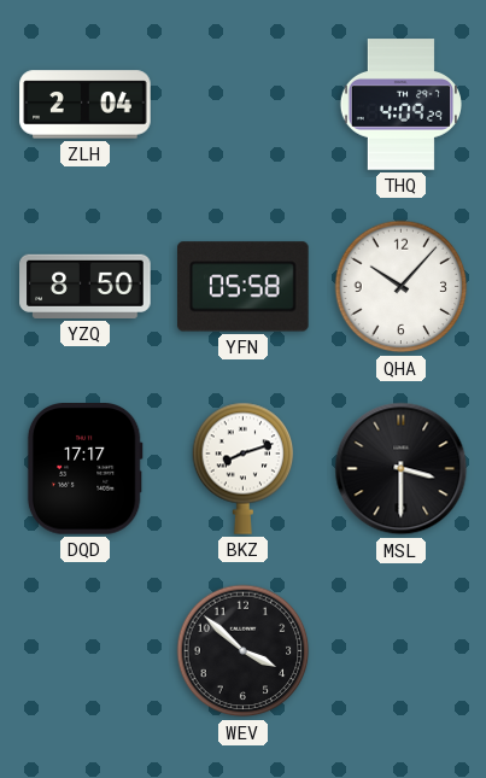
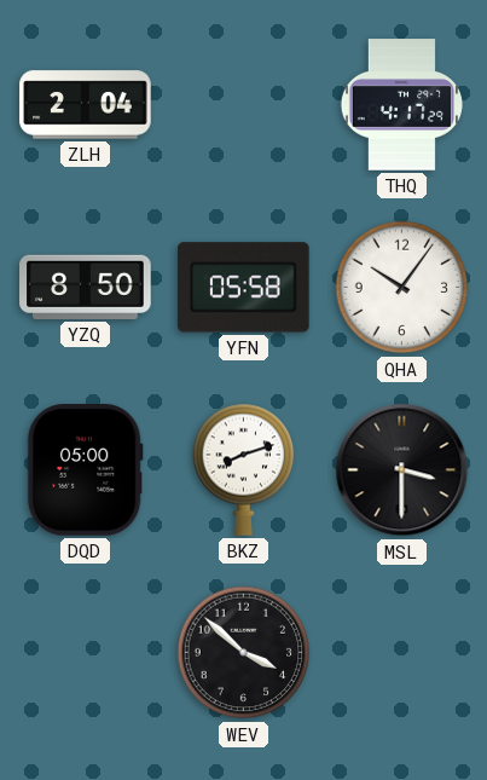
THQ: 4:09 -> 4:17 (401, 105)
QHA: 10:07 -> 10:06 (402, 288)
DQD: 17:17 -> 05:00 (85, 470)
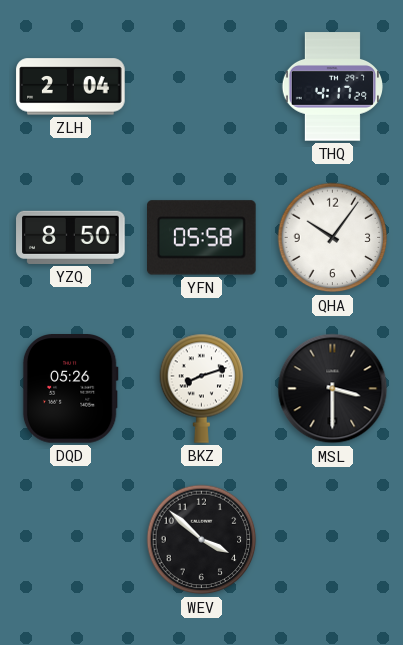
DQD: 05:00 -> 05:26 (70, 389)
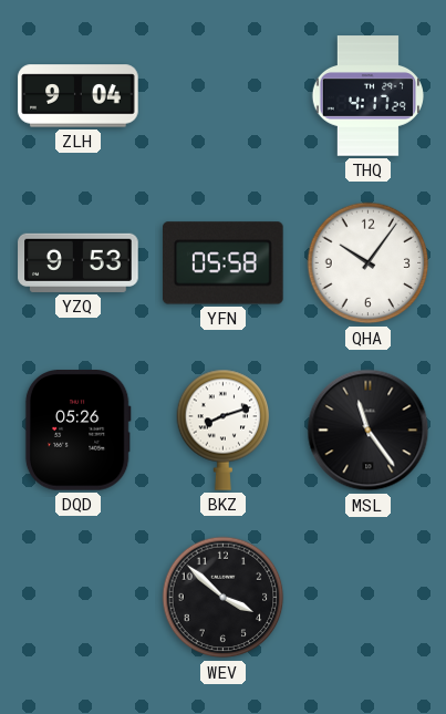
ZLH: 2:04 -> 9:04 (79, 96)
YZQ: 8:50 -> 9:53 (79, 262)
MSL: 3:30 -> 11:24 (369, 431)
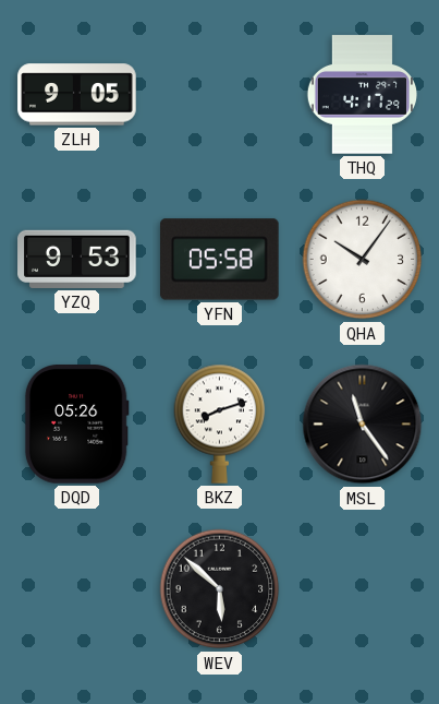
ZLH: 9:04 -> 9:05 (77, 95)
WEV: 3:52 -> 5:52 (220, 589)
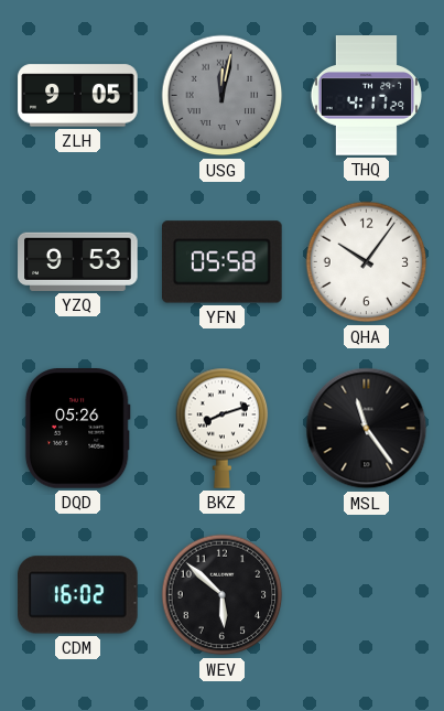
USG: none -> 12:02 (223, 96)
CDM: none -> 16:02 (78, 595)
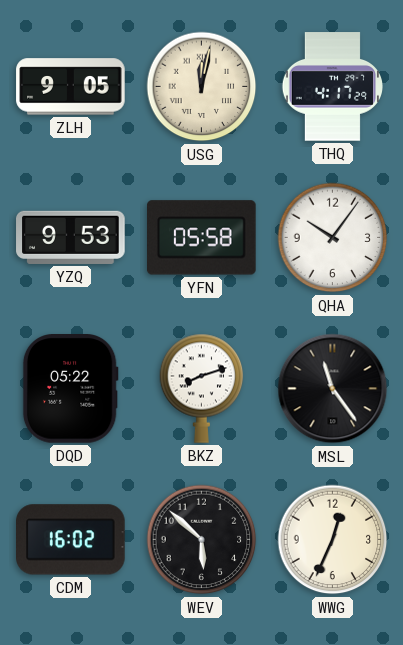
USG dial: grey -> cream (202, 87)
DQD: 05:26 -> 05:22 (70, 389)
WWG: none -> 12:34 (333, 540)
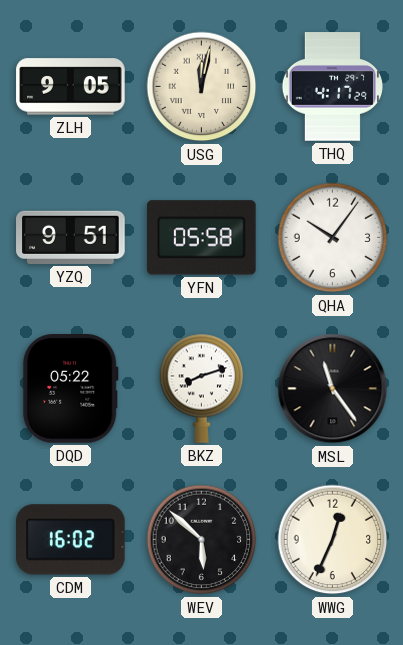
YZQ: 9:53 -> 9:51 (71, 237)
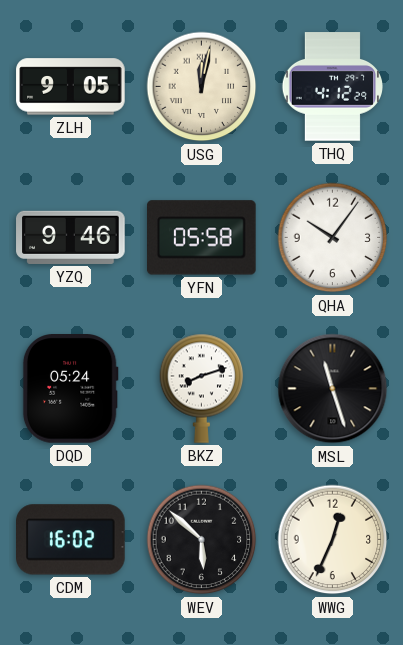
THQ: 4:17 -> 4:12 (332, 87)
YZQ: 9:51 -> 9:46 (71, 237)
DQD: 05:22 -> 05:24 (70, 389)
MSL: 11:24 -> 11:27 (333, 389)
